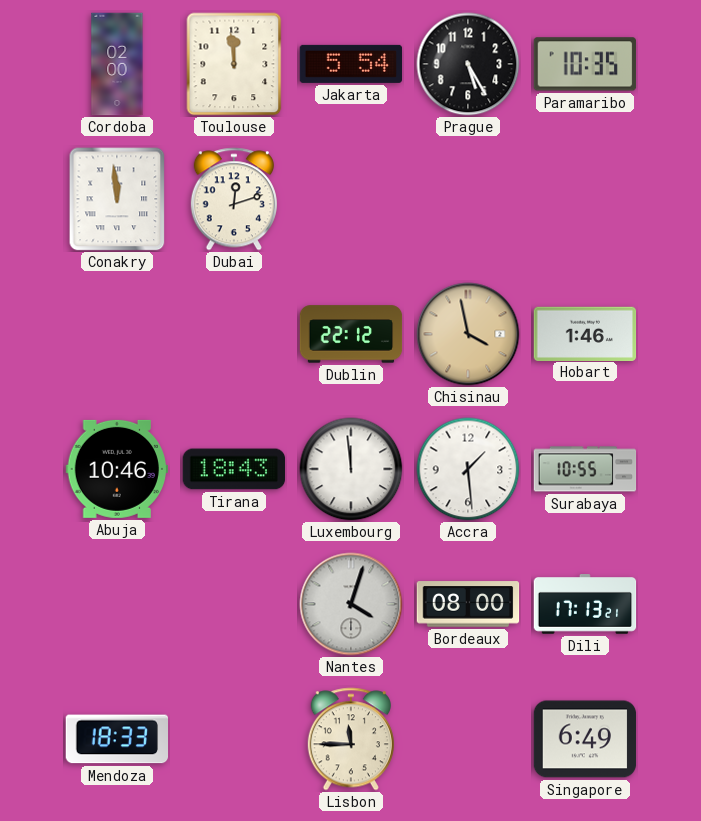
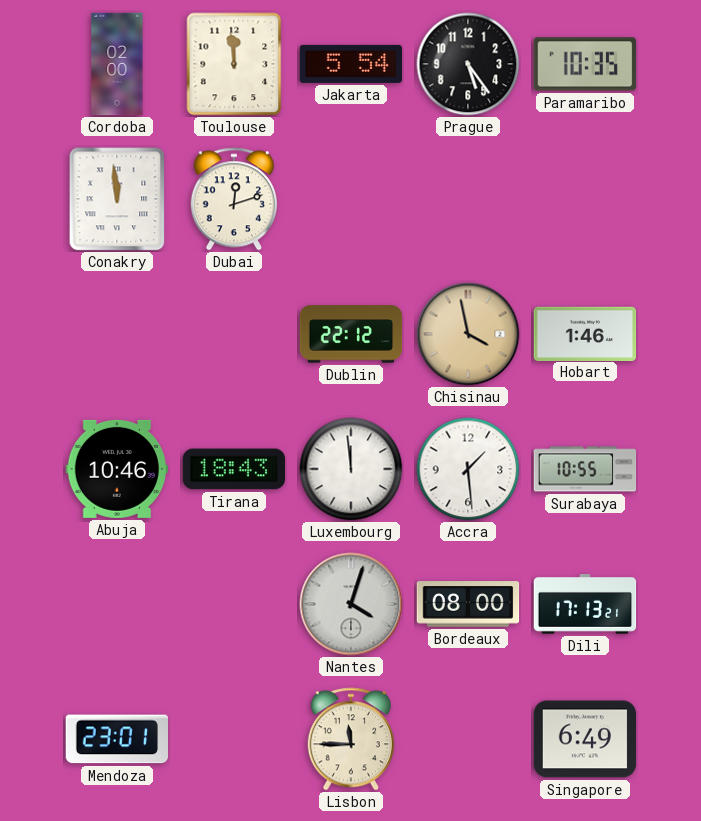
Prague: 5:25 -> 5:24 (468, 64)
Mendoza: 18:33 -> 23:01 (117, 739)
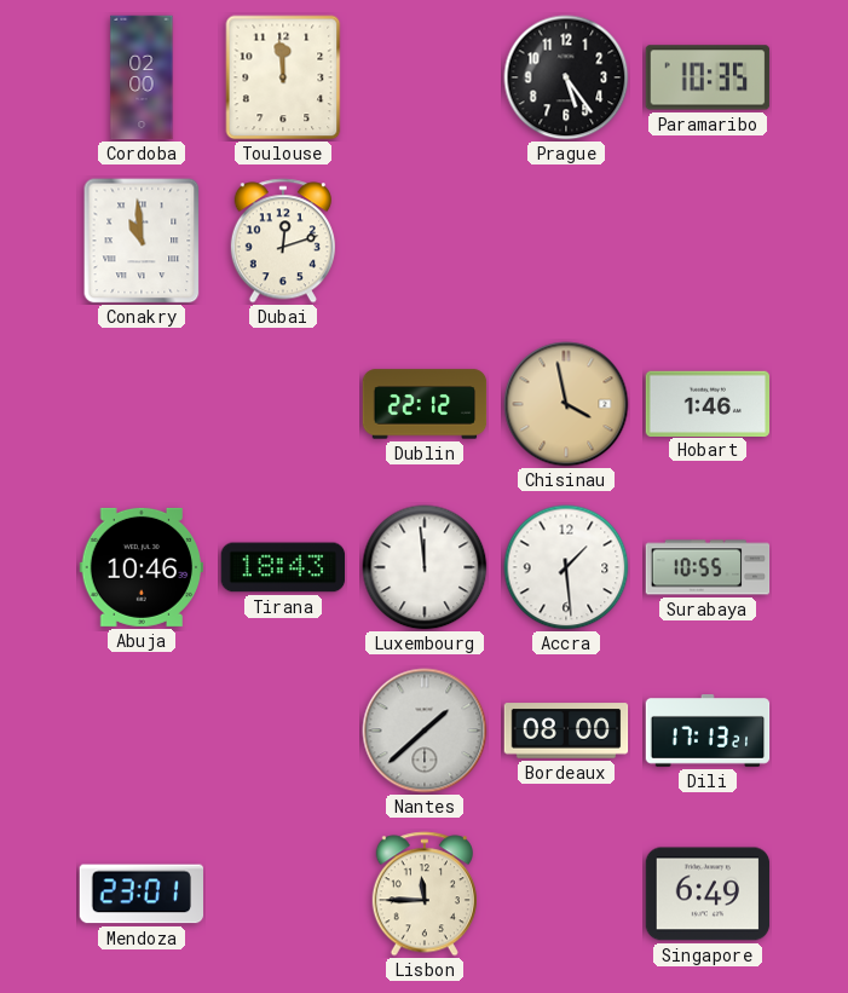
Jakarta: 5:54 -> none (351, 64)
Conakry: 11:59 -> 10:59 (142, 241)
Nantes: 4:03 -> 1:38 (425, 731)
